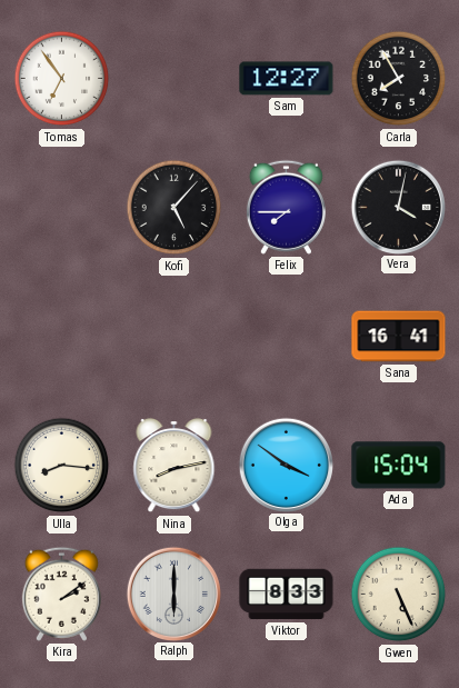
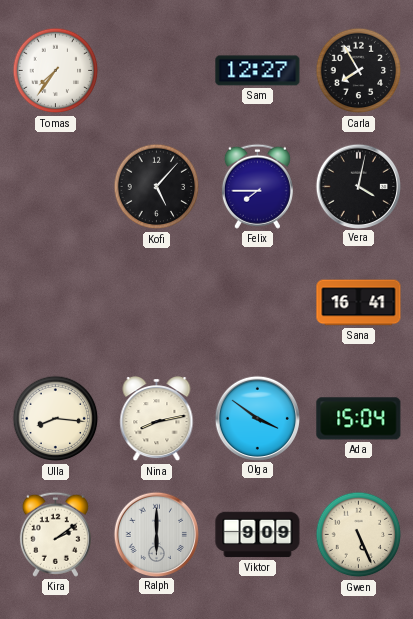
Tomas: 6:54 -> 7:36 (56, 71)
Viktor: 8:33 -> 9:09 (258, 535)
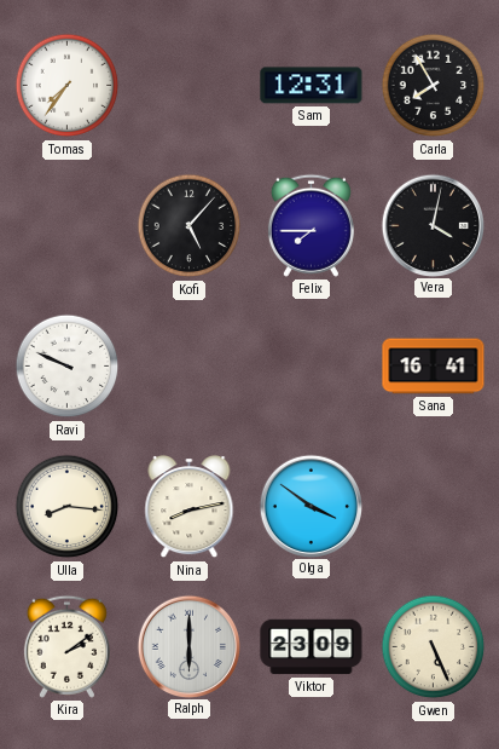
Sam: 12:27 -> 12:31 (312, 86)
Ravi: none -> 9:49 (68, 367)
Ada: 15:04 -> none (359, 419)
Viktor: 9:09 -> 23:09 (312, 647)
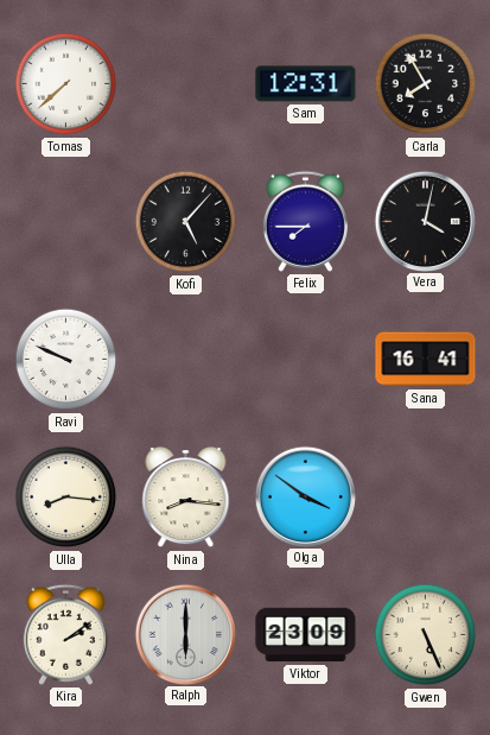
Tomas: 7:36 -> 7:38 (66, 84)
Nina: 8:13 -> 8:16 (186, 498)
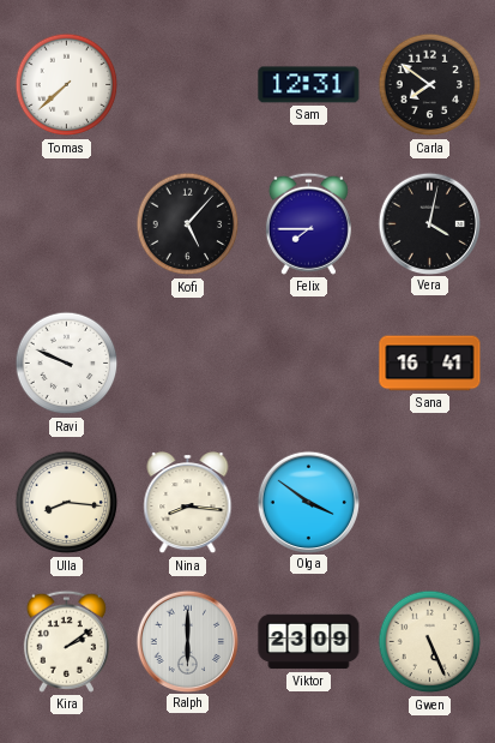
Carla: 7:55 -> 7:51 (430, 85)
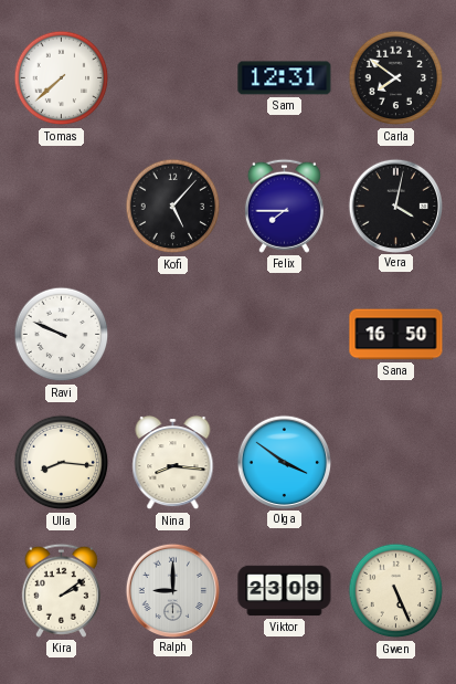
Sana: 16:41 -> 16:50 (396, 335)
Ralph: 6:00 -> 9:00 (172, 590)
